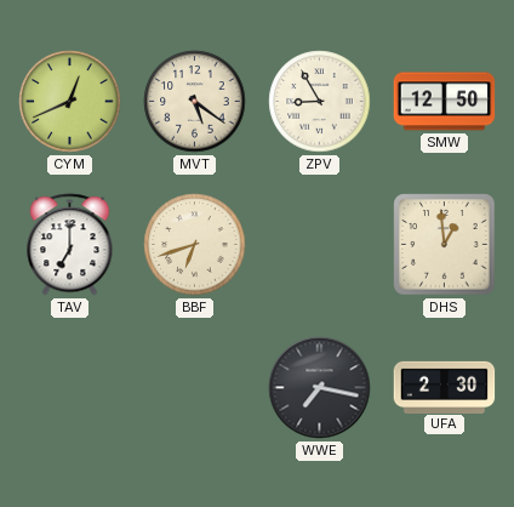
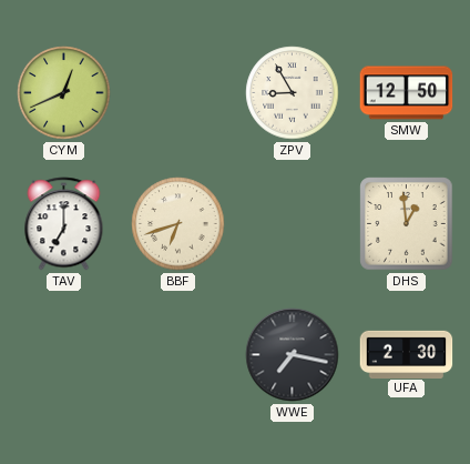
MVT: 5:21 -> none (195, 102)
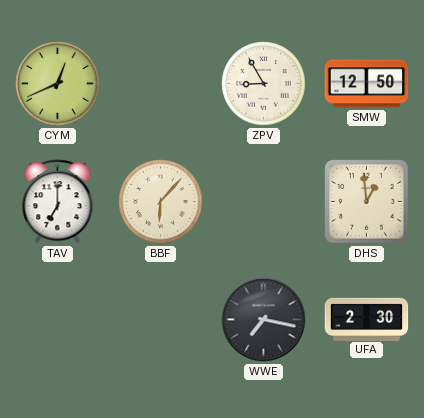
BBF: 6:42 -> 6:07 (161, 202)
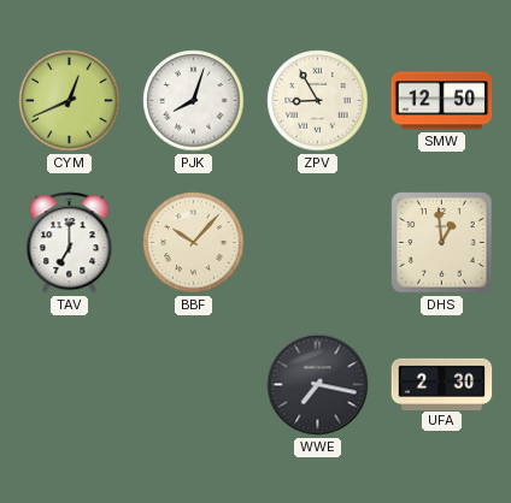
PJK: none -> 8:03 (194, 101)
BBF: 6:07 -> 10:07 (194, 243)
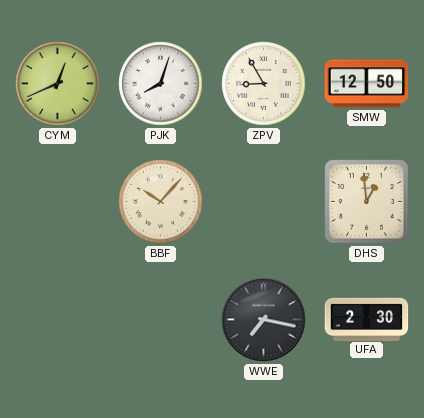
TAV: 7:00 -> none (70, 243)
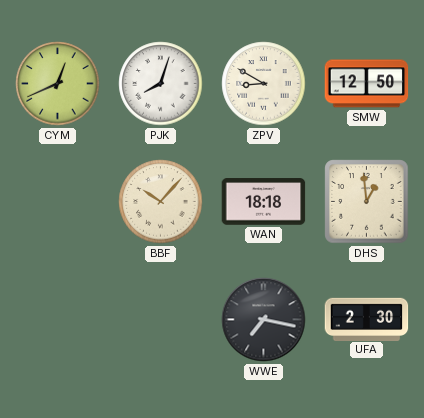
ZPV: 8:55 -> 8:50 (264, 84)
WAN: none -> 18:18 (264, 202)
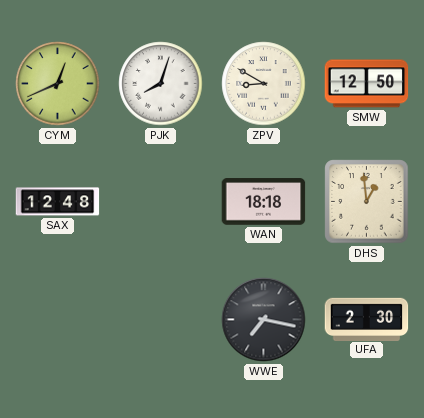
SAX: none -> 12:48 (58, 202)
BBF: 10:07 -> none (161, 202)
